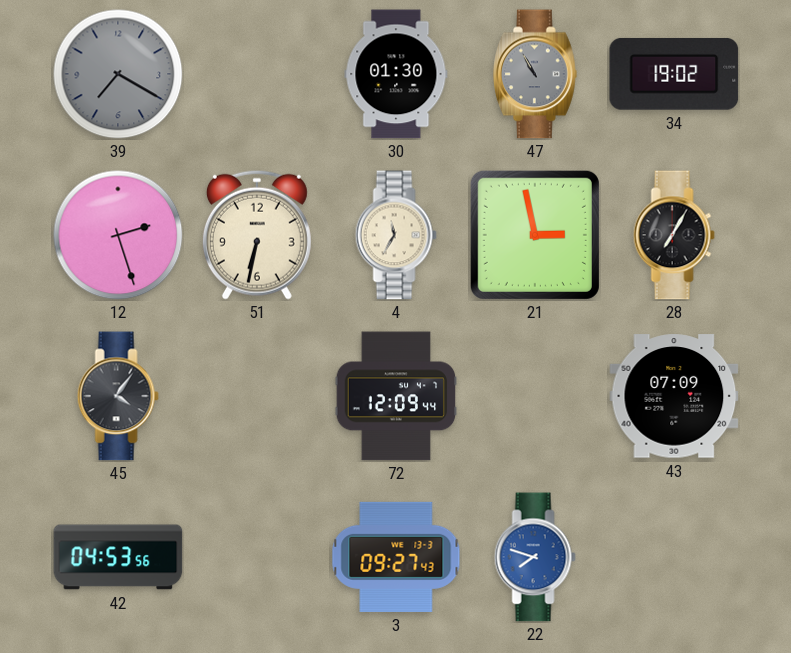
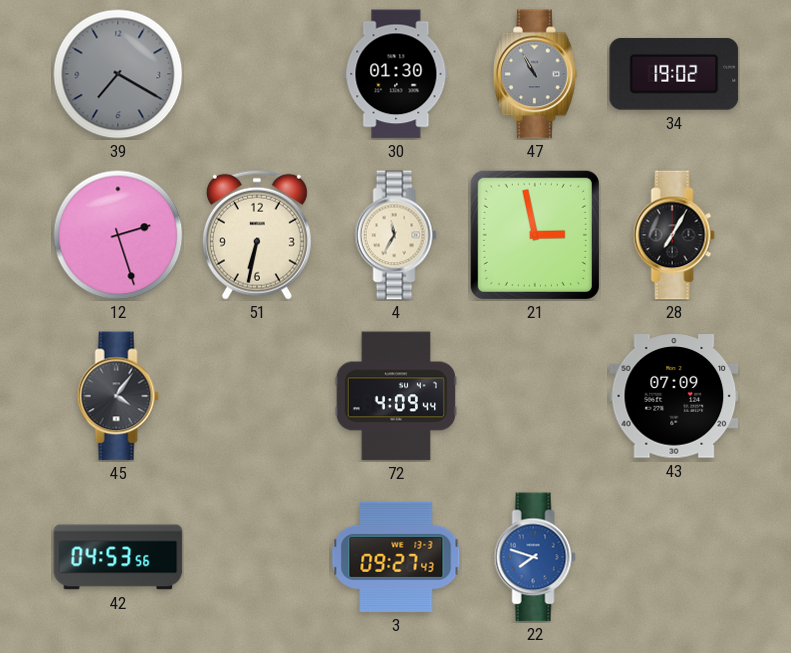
72: 12:09 -> 4:09 (396, 396)
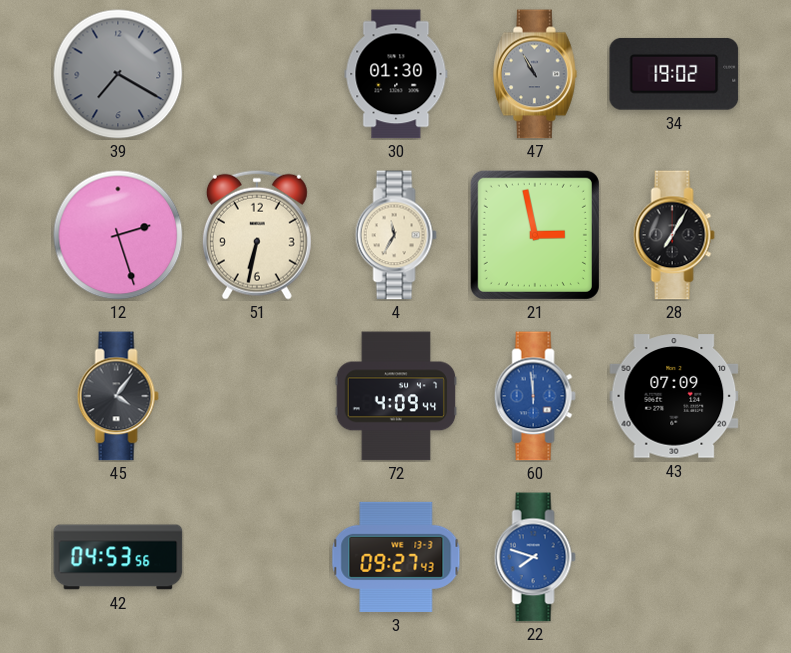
60: none -> 11:59 (535, 396)
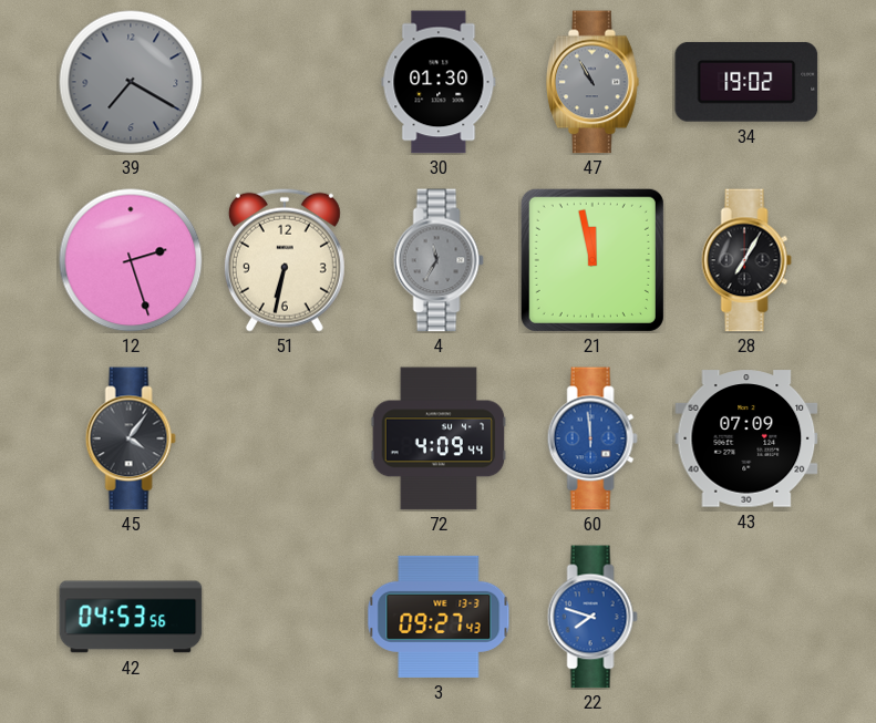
4 dial: cream -> grey (439, 260)
21: 2:58 -> 11:58 (592, 260)
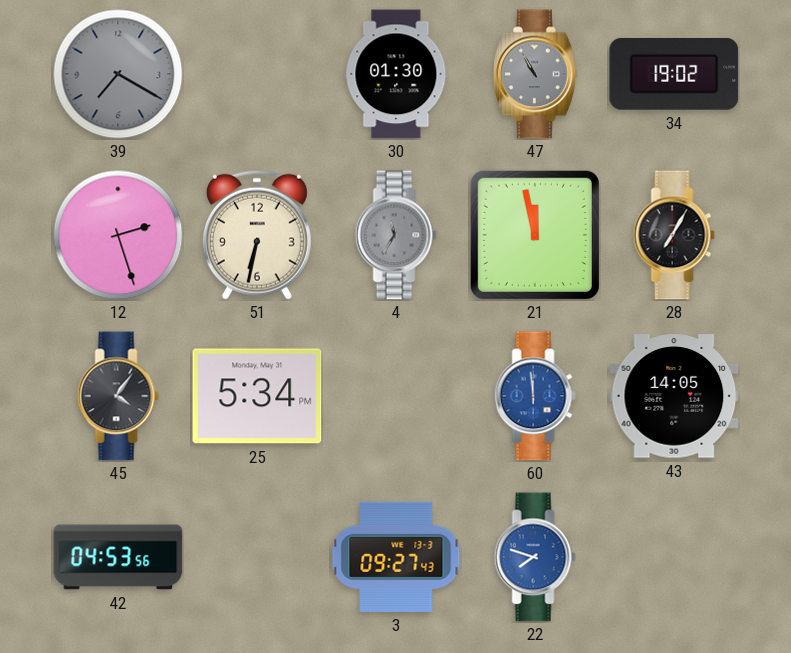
25: none -> 5:34 (257, 396)
72: 4:09 -> none (439, 438)
43: 07:09 -> 14:05 (674, 396)
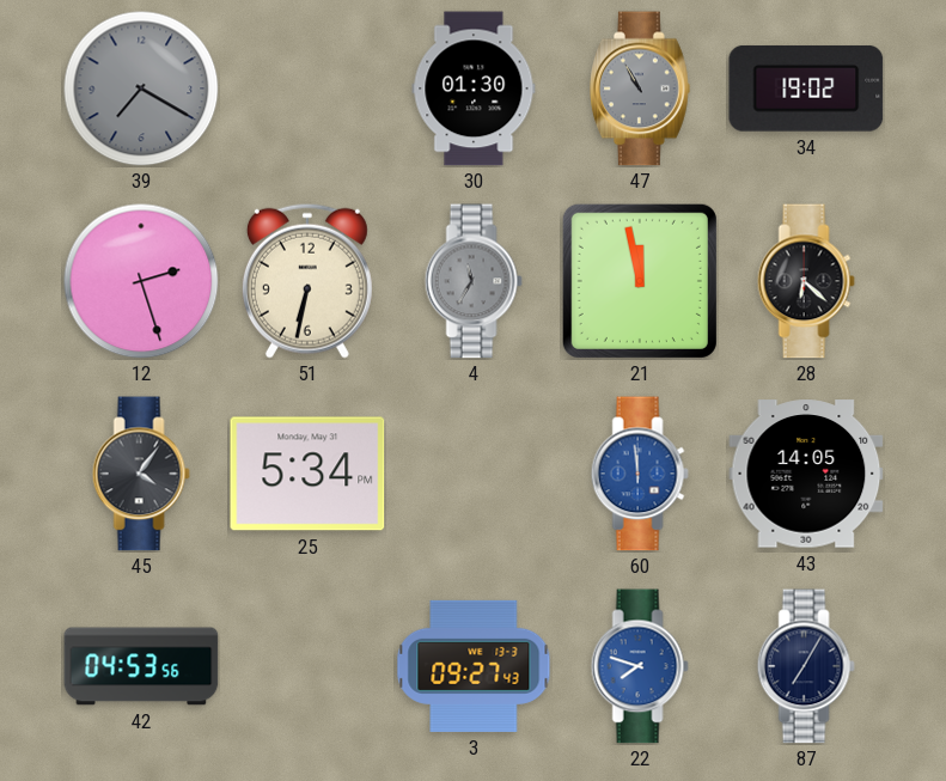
28: 7:05 -> 6:22 (806, 281)
87: none -> 7:05 (806, 666)
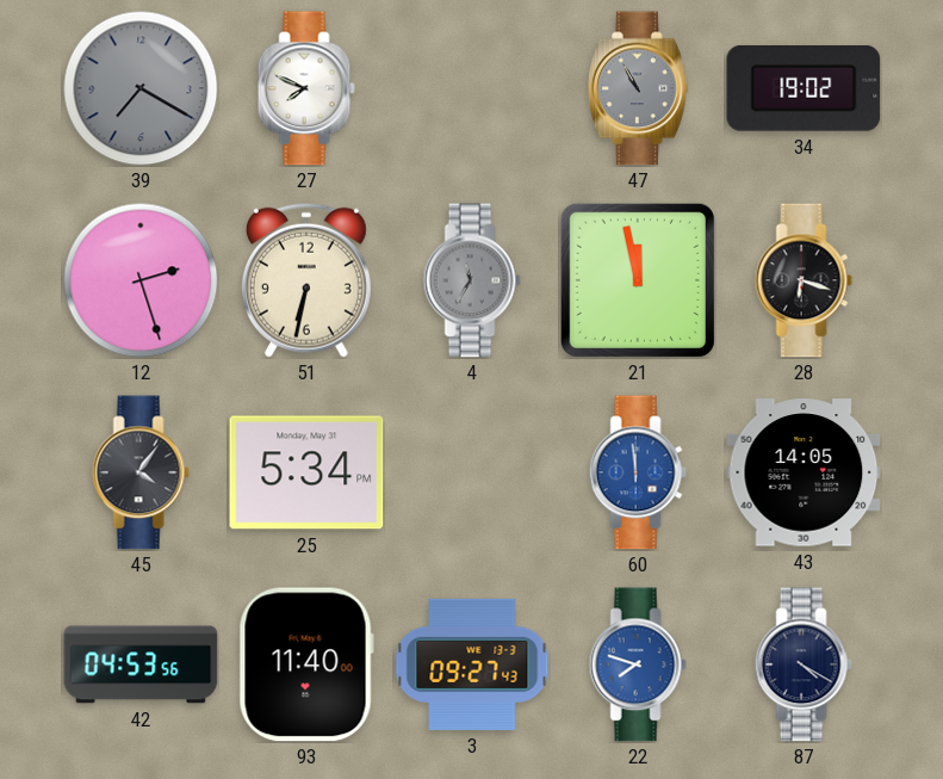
27: none -> 7:49 (306, 88)
30: 01:30 -> none (474, 89)
28: 6:22 -> 6:18 (804, 280)
93: none -> 11:40 (306, 664)
87: 7:05 -> 4:20 (804, 664)
